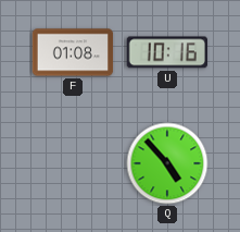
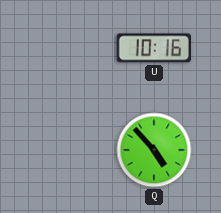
F: 01:08 -> none (73, 52)
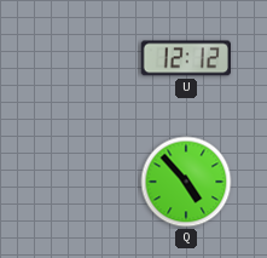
U: 10:16 -> 12:12 (186, 58)
